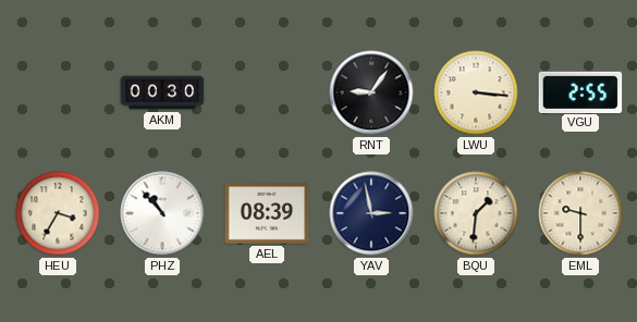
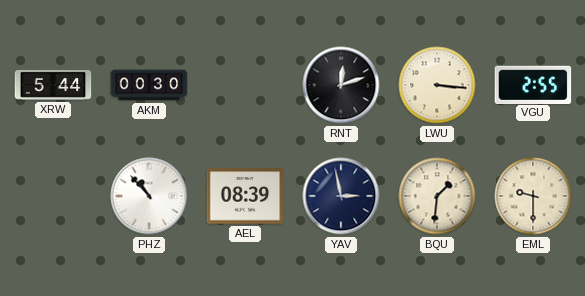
XRW: none -> 5:44 (53, 85)
RNT: 9:06 -> 12:12 (341, 85)
HEU: 3:35 -> none (58, 213)
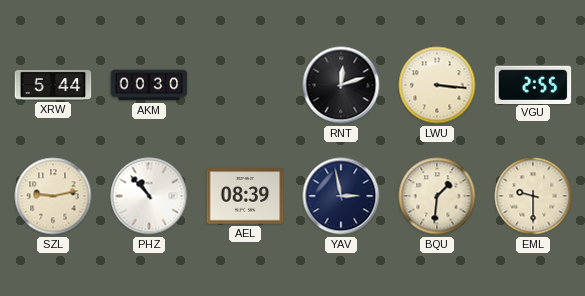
SZL: none -> 9:13 (53, 196)
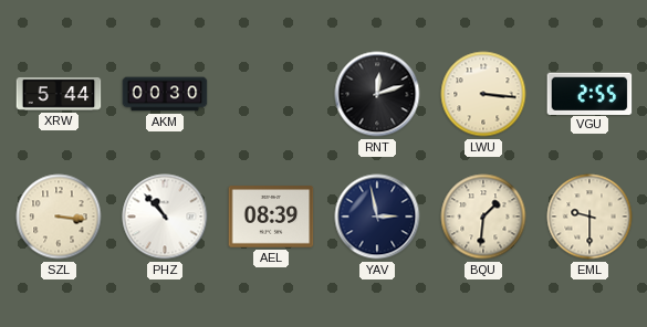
SZL: 9:13 -> 3:16 (59, 217)
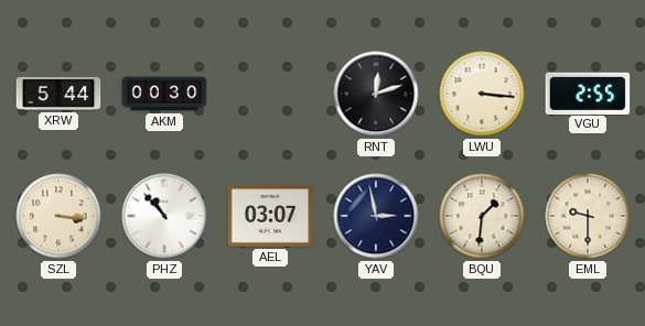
AEL: 08:39 -> 03:07 (270, 216)
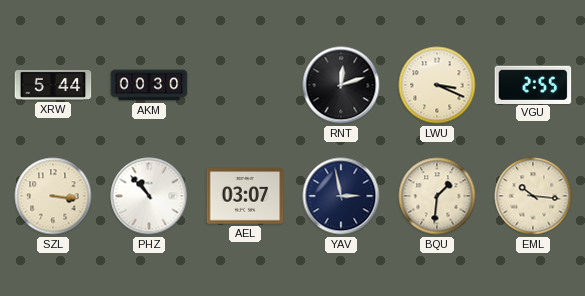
LWU: 3:16 -> 3:19 (437, 85)
EML: 9:30 -> 10:16 (533, 196)
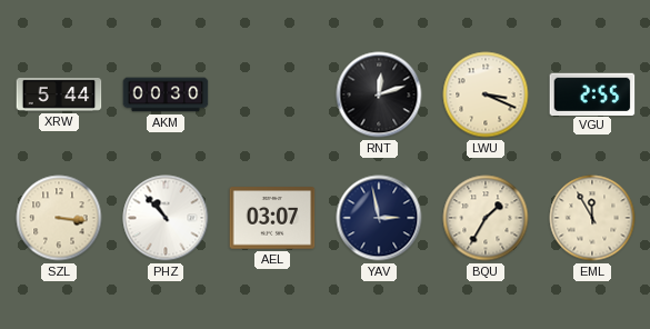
BQU: 1:31 -> 1:35 (486, 218)
EML: 10:16 -> 11:55 (592, 218)
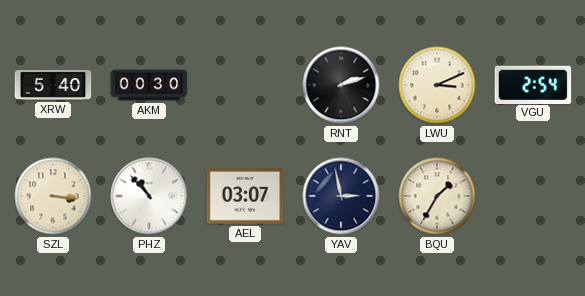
XRW: 5:44 -> 5:40 (53, 85)
RNT: 12:12 -> 2:12 (341, 85)
LWU: 3:19 -> 3:11 (437, 85)
VGU: 2:55 -> 2:54 (533, 84)
EML: 11:55 -> none (592, 218)
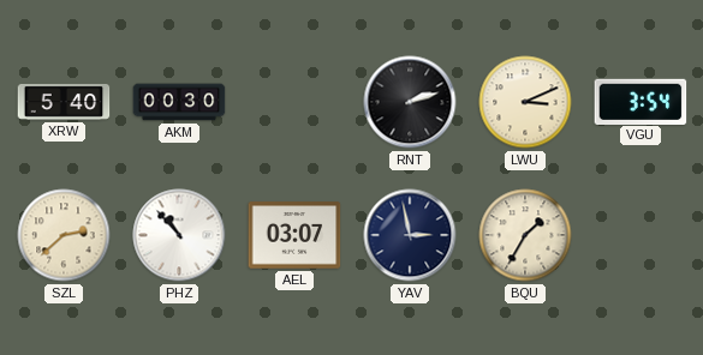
VGU: 2:54 -> 3:54 (641, 101)
SZL: 3:16 -> 2:38 (64, 235)
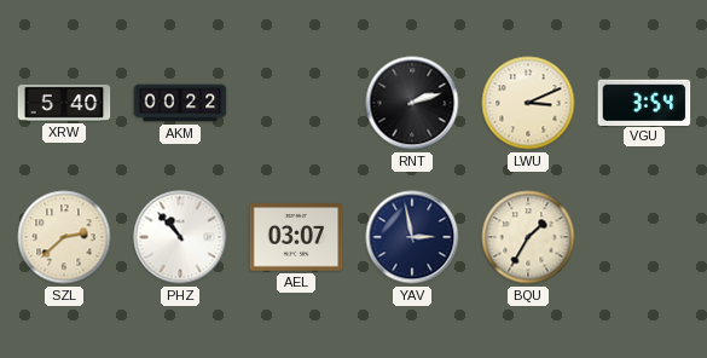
AKM: 00:30 -> 00:22 (180, 103)
